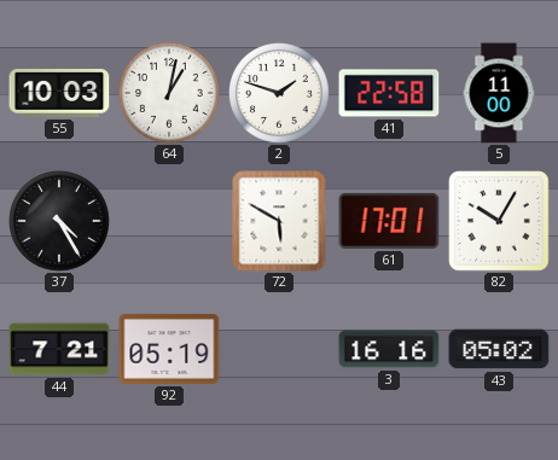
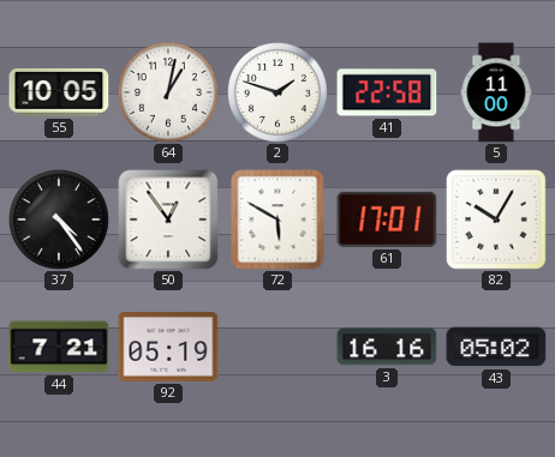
55: 10:03 -> 10:05 (59, 94)
37: 4:25 -> 4:24 (60, 221)
50: none -> 12:54 (168, 220)
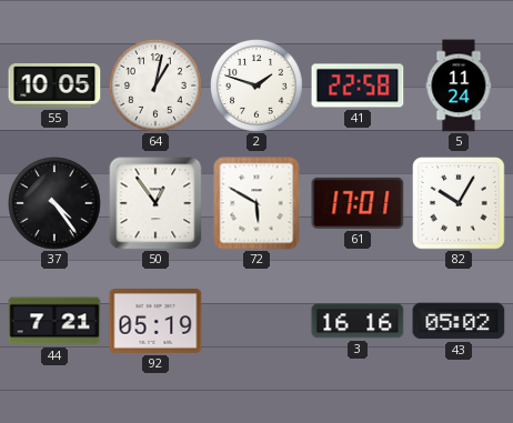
5: 11:00 -> 11:24 (459, 85)
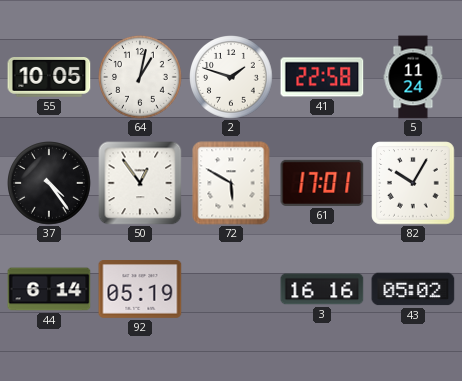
44: 7:21 -> 6:14 (49, 289)
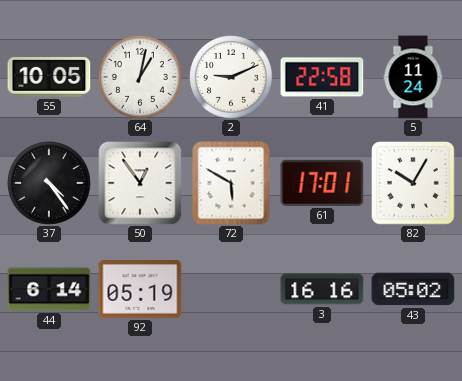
2: 1:48 -> 9:11 (232, 78)
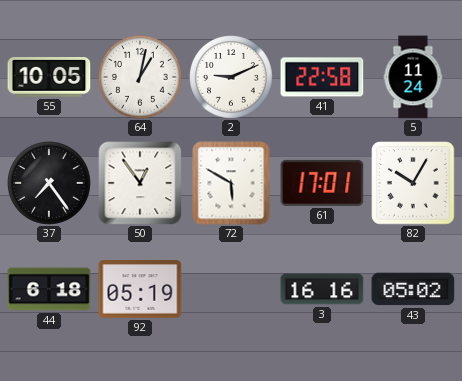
37: 4:24 -> 7:24 (50, 184)
44: 6:14 -> 6:18 (49, 289)
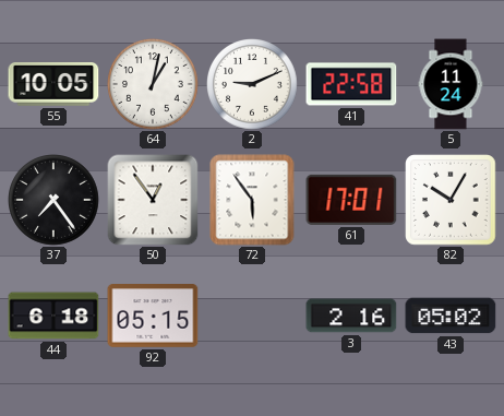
72: 5:50 -> 5:54 (252, 200)
92: 05:19 -> 05:15 (153, 317)
3: 16:16 -> 2:16 (351, 316)
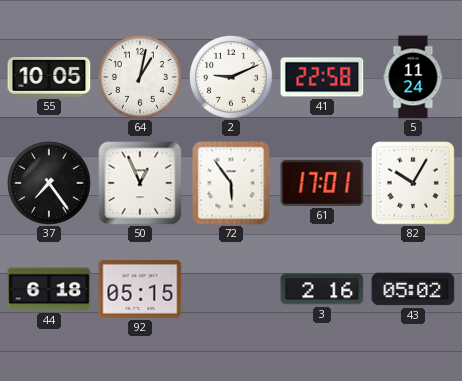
50: 12:54 -> 12:56 (140, 183)
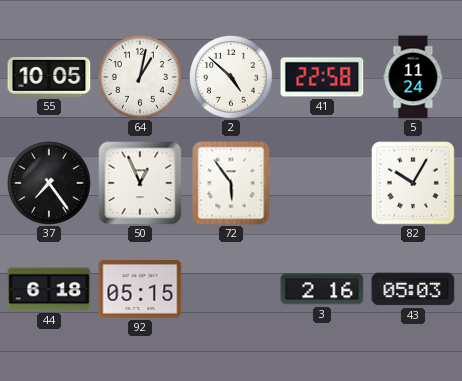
2: 9:11 -> 4:52 (232, 78)
61: 17:01 -> none (322, 183)
43: 05:02 -> 05:03 (413, 289)
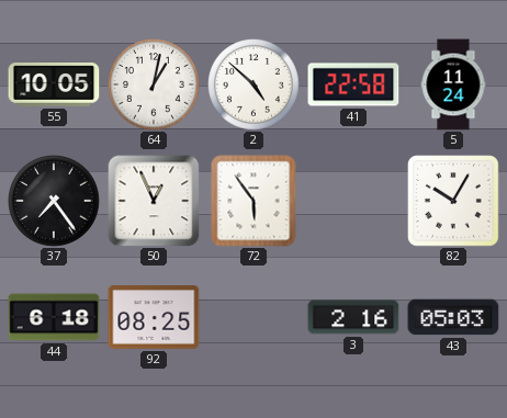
92: 05:15 -> 08:25 (154, 318)
